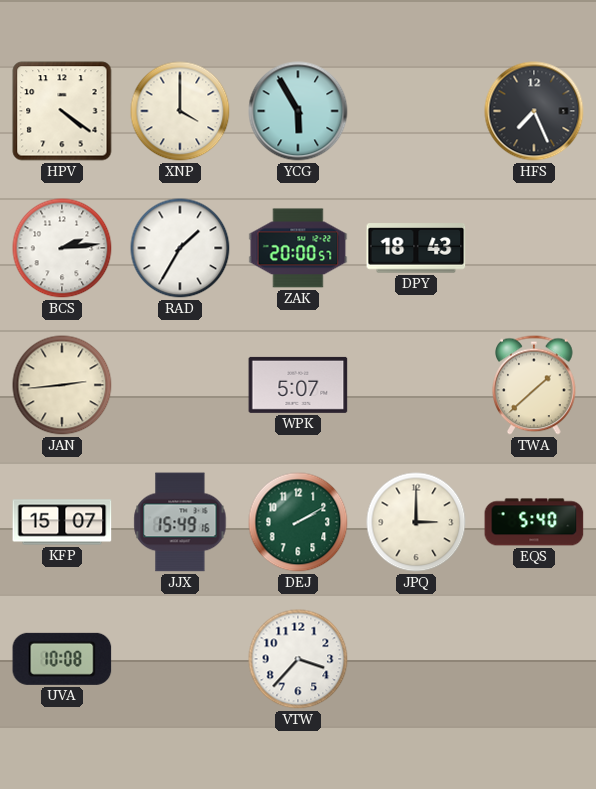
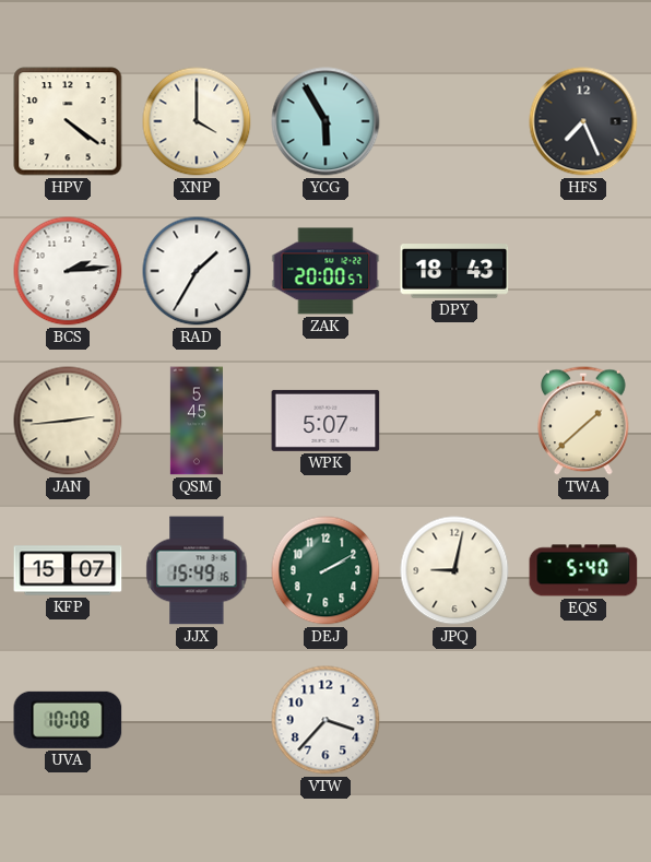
QSM: none -> 5:45 (197, 421)
JPQ: 3:00 -> 9:02 (454, 570)
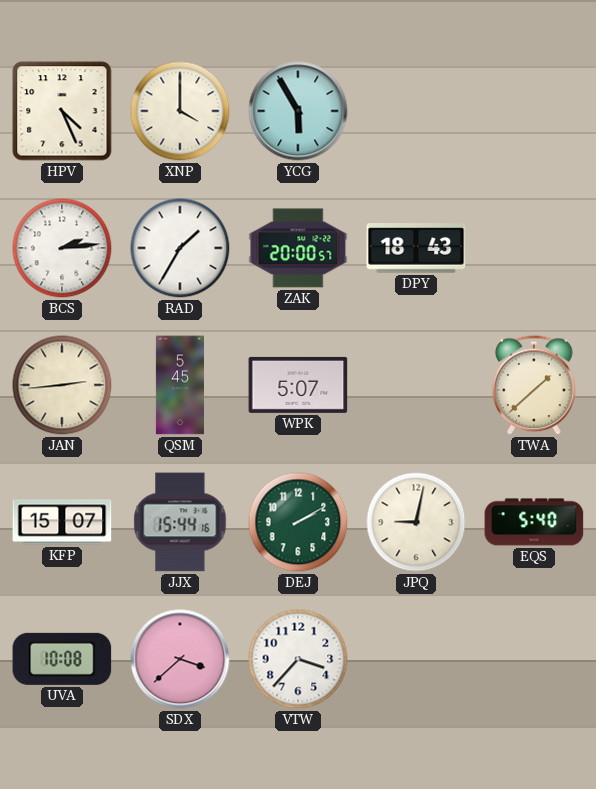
HPV: 4:21 -> 4:26 (62, 111)
HFS: 7:26 -> none (583, 121)
JJX: 15:49 -> 15:44 (180, 522)
SDX: none -> 3:38 (180, 659)
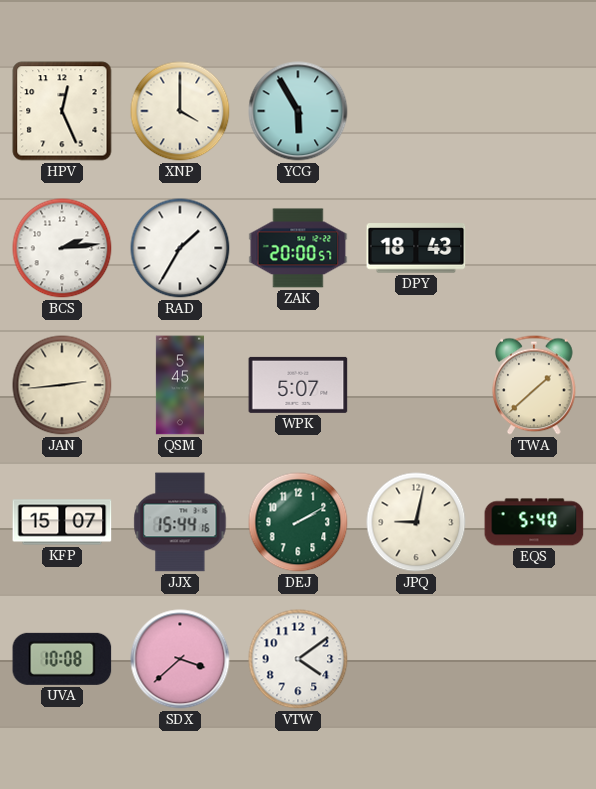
HPV: 4:26 -> 12:26 (62, 111)
VTW: 3:37 -> 4:09 (298, 659)
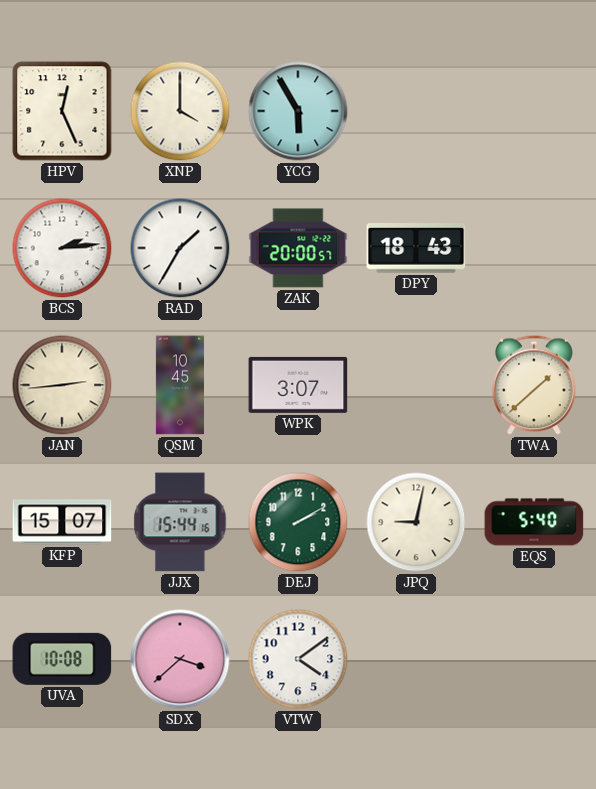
QSM: 5:45 -> 10:45 (180, 385)
WPK: 5:07 -> 3:07 (298, 385)
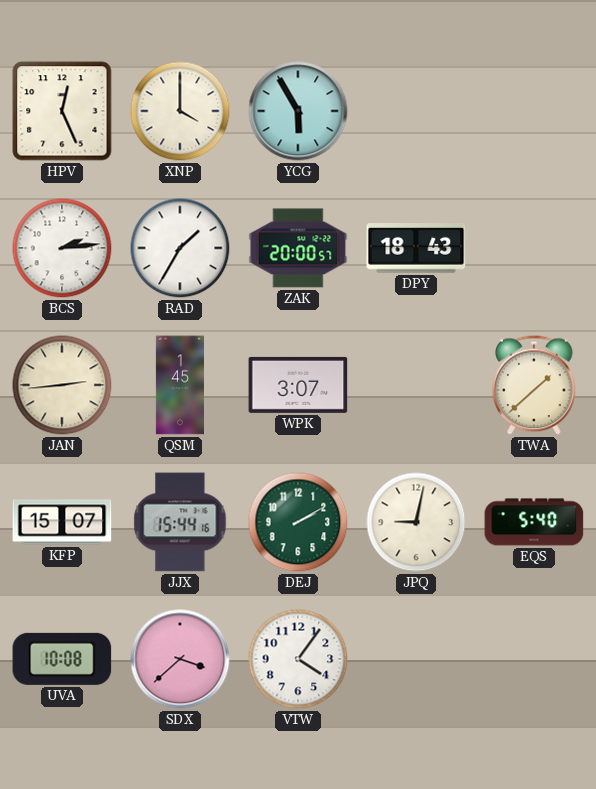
QSM: 10:45 -> 1:45 (180, 385)
VTW: 4:09 -> 4:06 (298, 659)
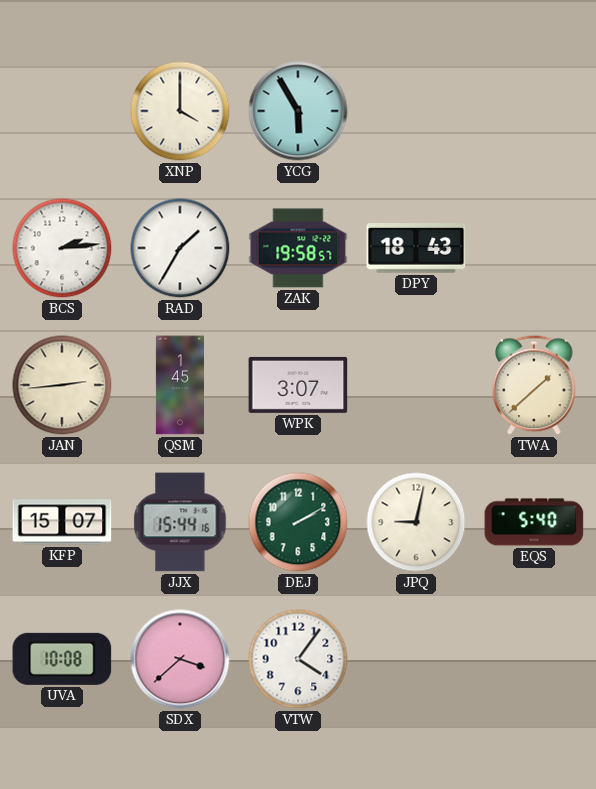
HPV: 12:26 -> none (62, 111)
ZAK: 20:00 -> 19:58 (298, 248)
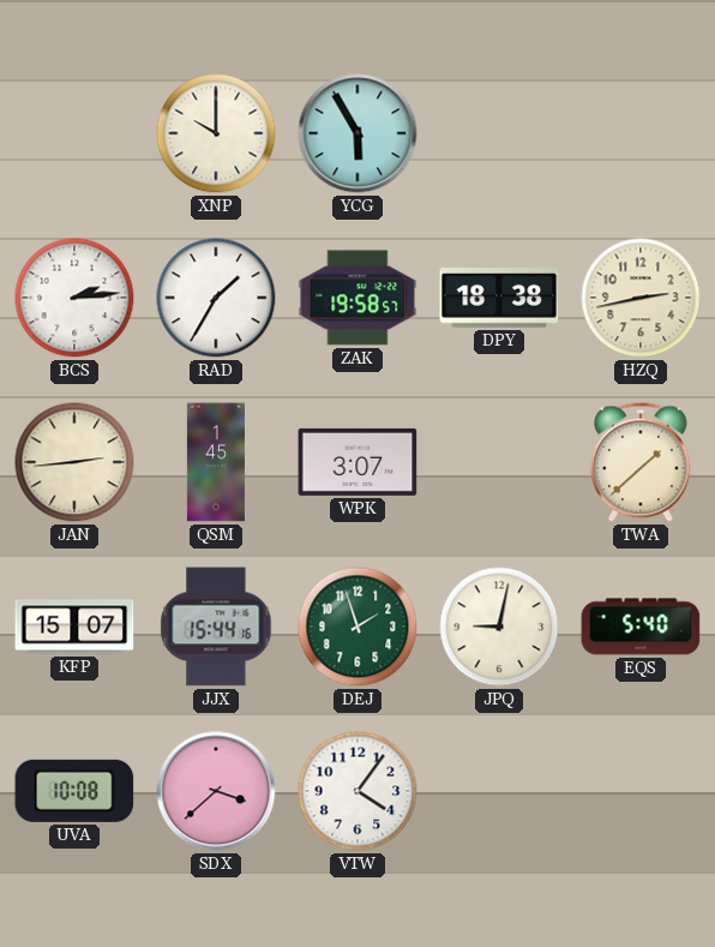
XNP: 4:00 -> 10:00 (216, 133)
DPY: 18:43 -> 18:38 (499, 298)
HZQ: none -> 2:43 (641, 298)
DEJ: 2:10 -> 1:57 (357, 627)
